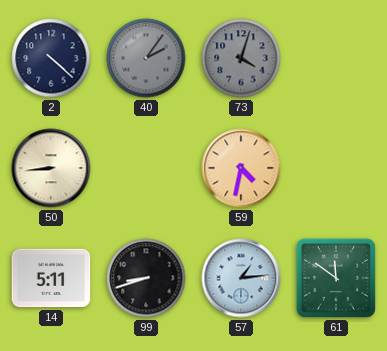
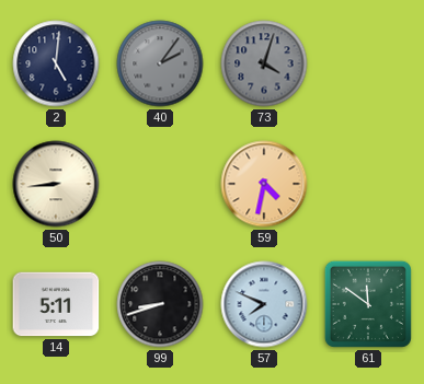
2: 4:22 -> 5:01 (56, 63)
57: 1:14 -> 7:49 (264, 304)
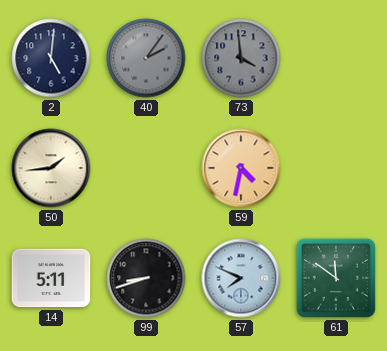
73: 4:03 -> 3:59 (241, 58)
50: 8:44 -> 1:44 (51, 168)
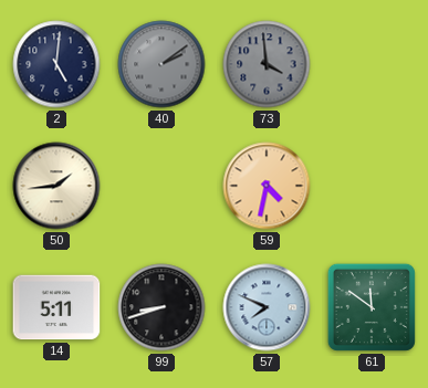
40: 2:06 -> 2:09 (161, 64)
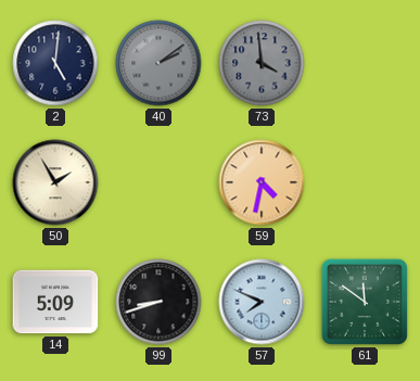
50: 1:44 -> 1:55 (55, 182)
14: 5:11 -> 5:09 (55, 302)
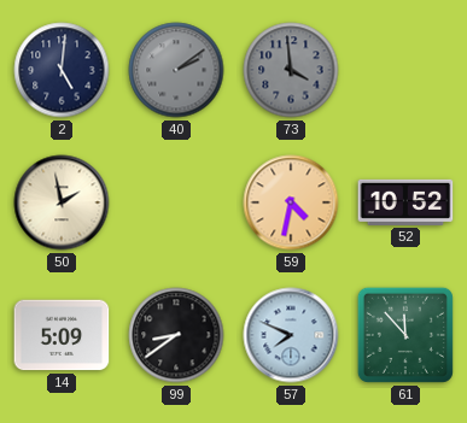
50: 1:55 -> 1:58 (62, 202)
52: none -> 10:52 (405, 202)
99: 8:42 -> 8:39 (176, 335)
61: 11:51 -> 11:53 (405, 335)
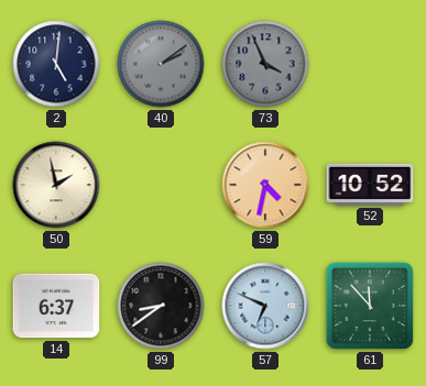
73: 3:59 -> 3:56 (265, 64)
14: 5:09 -> 6:37 (56, 306)
57: 7:49 -> 6:49 (265, 306)
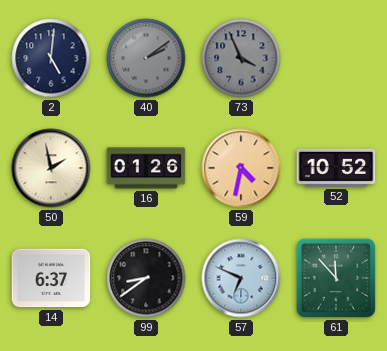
16: none -> 01:26 (146, 168)
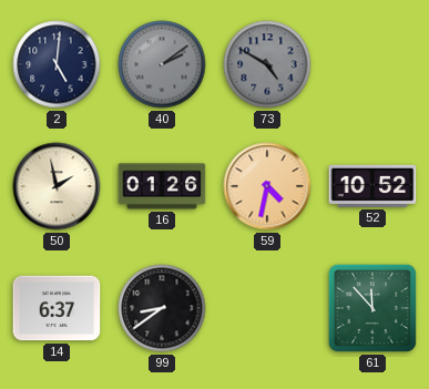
73: 3:56 -> 4:50 (267, 64)
57: 6:49 -> none (241, 278)
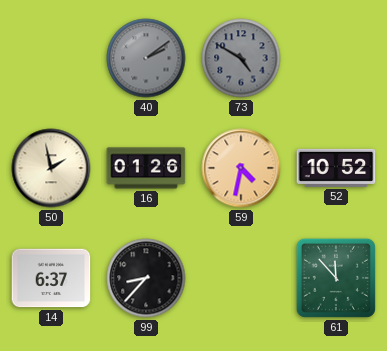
2: 5:01 -> none (57, 64)
99: 8:39 -> 8:37 (146, 278)
